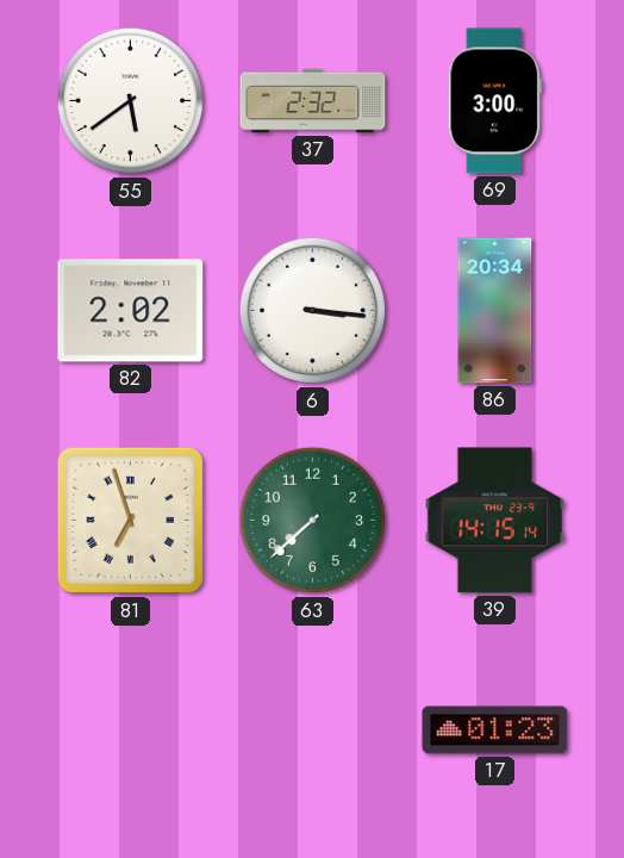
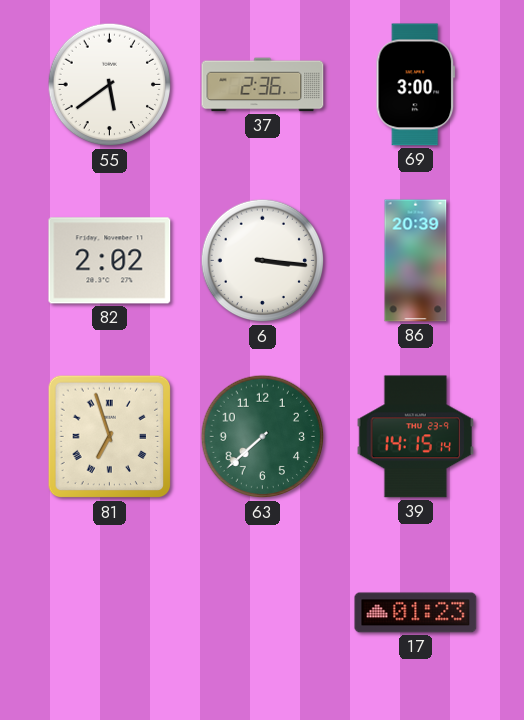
37: 2:32 -> 2:36 (263, 85)
86: 20:34 -> 20:39 (416, 261)
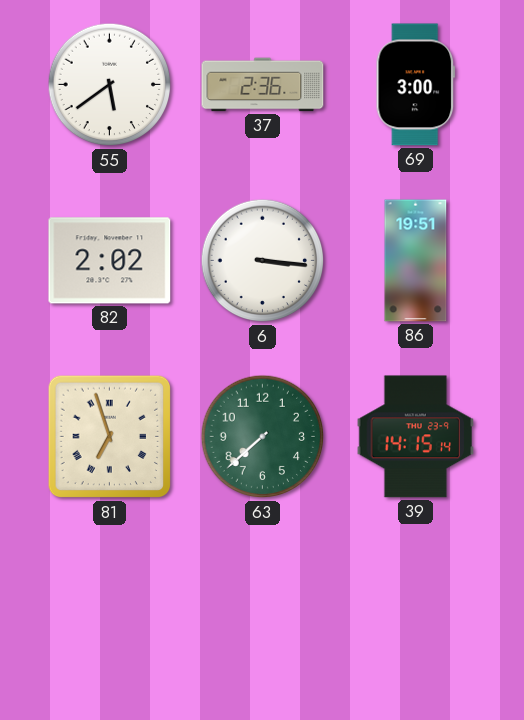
86: 20:39 -> 19:51 (416, 261)
17: 01:23 -> none (416, 613)
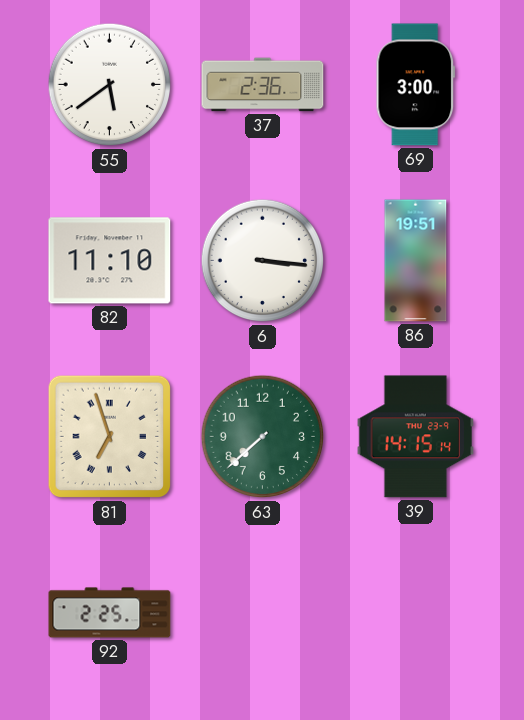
82: 2:02 -> 11:10 (110, 261)
92: none -> 2:25 (110, 613)
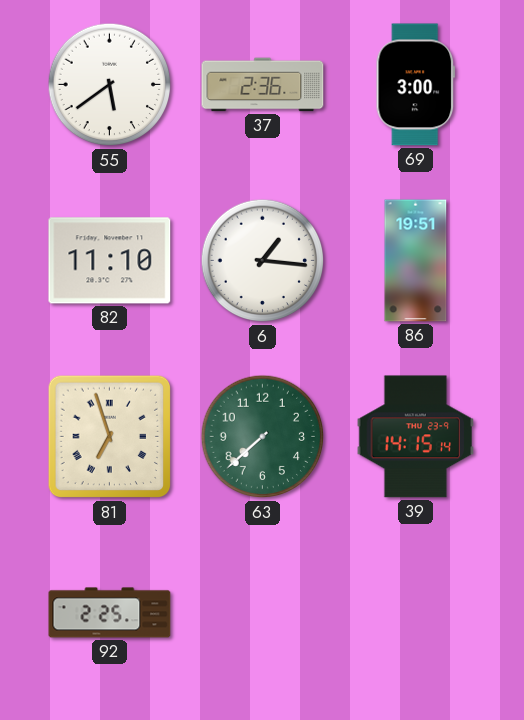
6: 3:16 -> 1:16 (263, 261)
